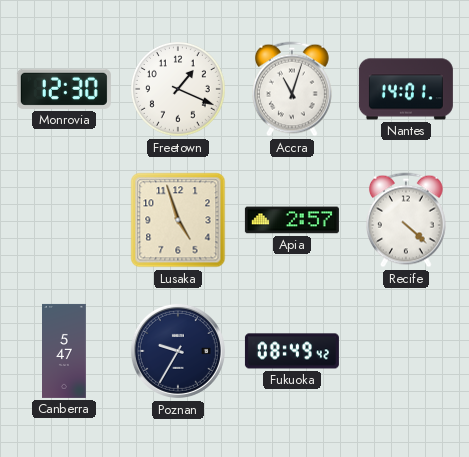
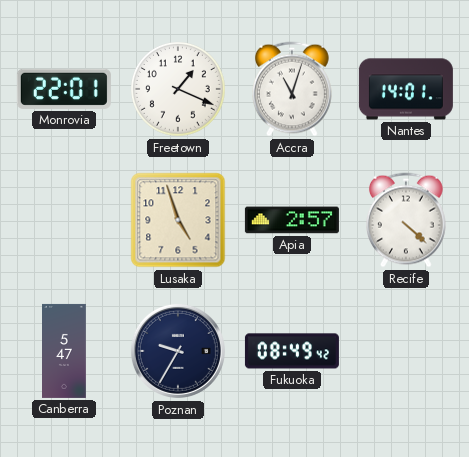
Monrovia: 12:30 -> 22:01 (64, 89)
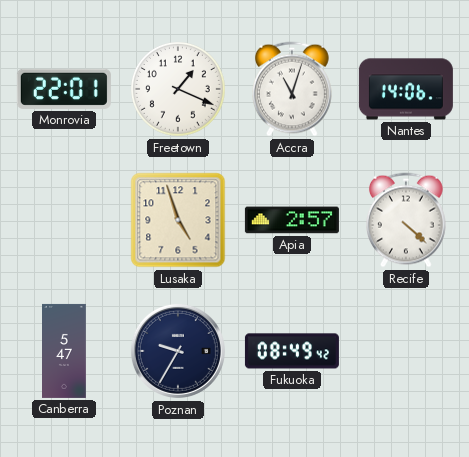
Nantes: 14:01 -> 14:06 (406, 89)
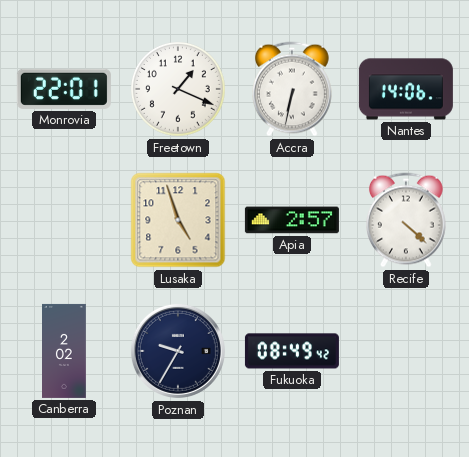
Accra: 11:03 -> 6:32 (293, 89)
Canberra: 5:47 -> 2:02 (65, 351)
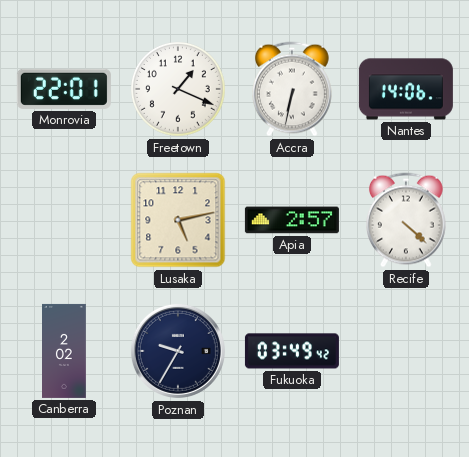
Lusaka: 4:57 -> 5:13 (178, 220)
Fukuoka: 08:49 -> 03:49 (292, 351)
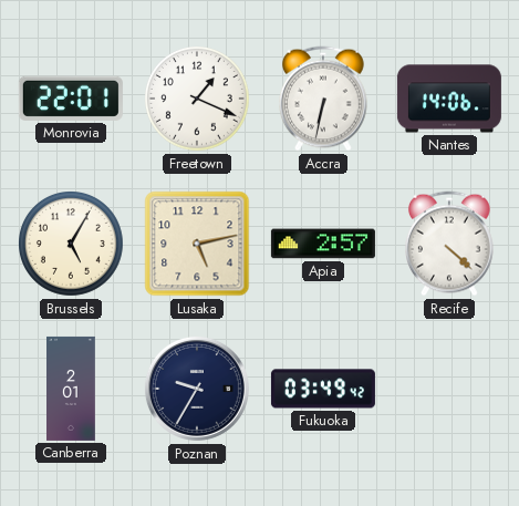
Brussels: none -> 5:05 (72, 245)
Canberra: 2:02 -> 2:01 (72, 389)
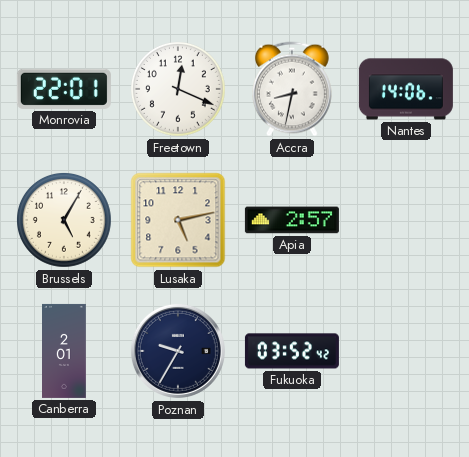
Freetown: 1:19 -> 12:19 (179, 90)
Accra: 6:32 -> 8:32 (293, 89)
Recife: 4:22 -> none (450, 244)
Fukuoka: 03:49 -> 03:52 (292, 351)
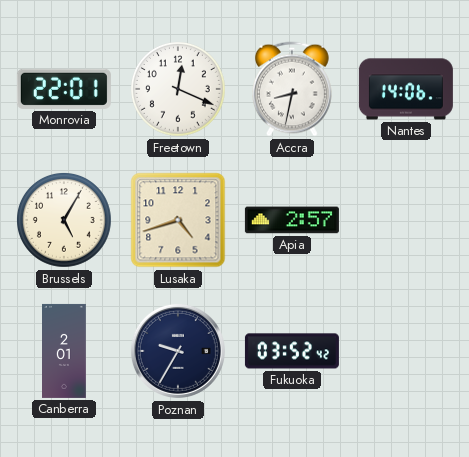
Lusaka: 5:13 -> 4:42 (178, 220)
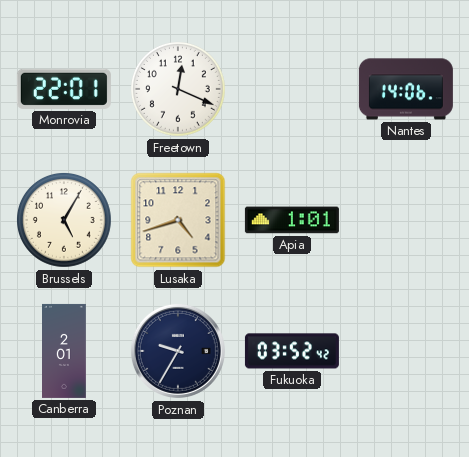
Accra: 8:32 -> none (293, 89)
Apia: 2:57 -> 1:01 (292, 220)
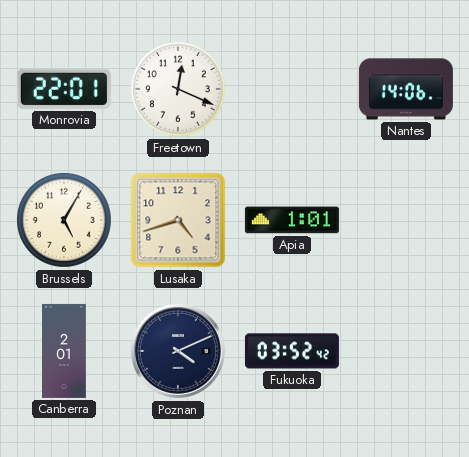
Poznan: 9:35 -> 4:11 (178, 351)
